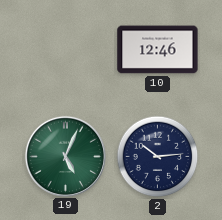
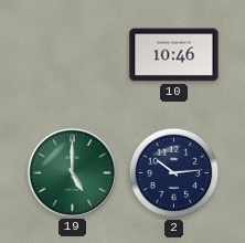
10: 12:46 -> 10:46 (174, 55)
19: 5:04 -> 5:00 (72, 172)
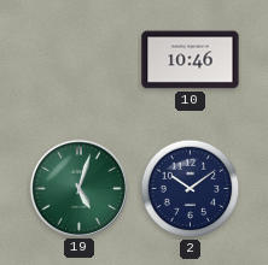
19: 5:00 -> 5:03 (78, 188)
2: 10:14 -> 10:09 (191, 189)
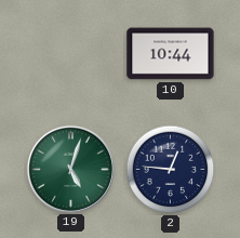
10: 10:46 -> 10:44 (171, 54)
2: 10:09 -> 12:46 (171, 170)
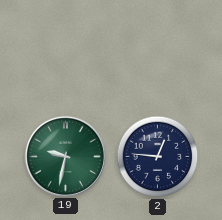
10: 10:44 -> none (171, 54)
19: 5:03 -> 9:32 (65, 156)
